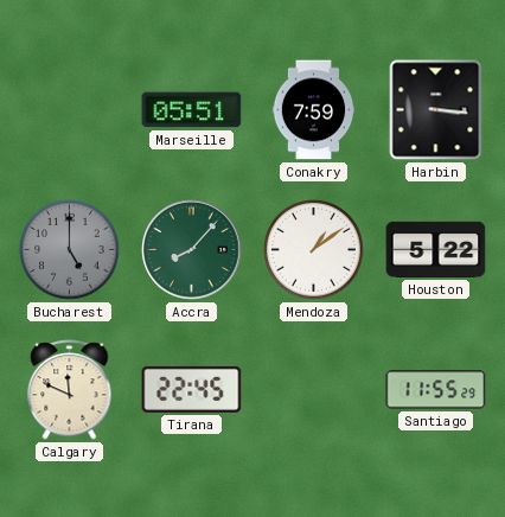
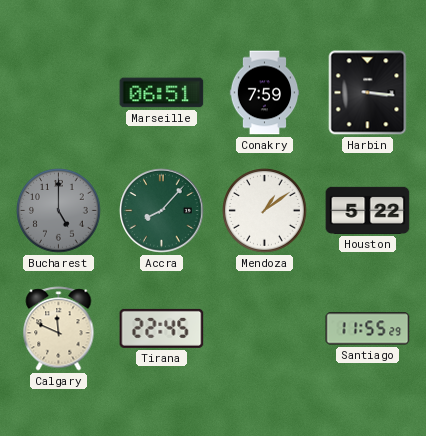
Marseille: 05:51 -> 06:51 (162, 93)
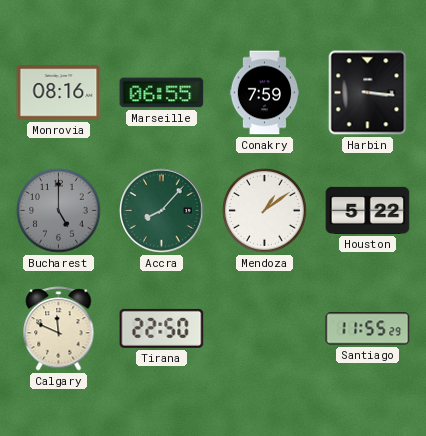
Monrovia: none -> 08:16 (59, 93)
Marseille: 06:51 -> 06:55 (162, 93)
Tirana: 22:45 -> 22:50 (162, 328)
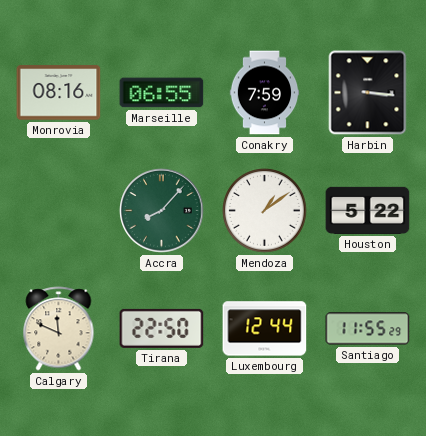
Bucharest: 5:00 -> none (59, 211)
Luxembourg: none -> 12:44 (265, 329)
